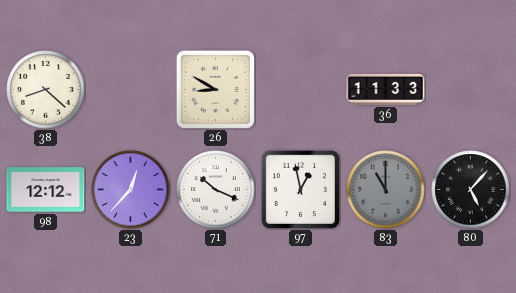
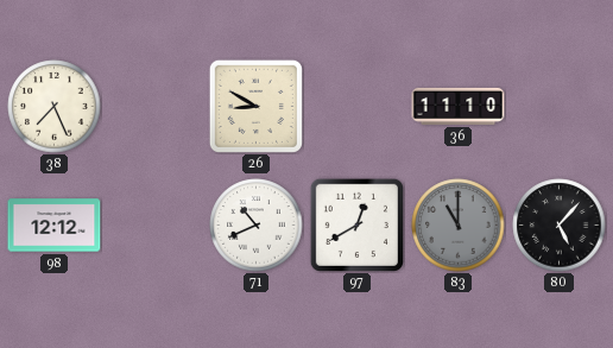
38: 8:22 -> 7:26 (55, 107)
36: 11:33 -> 11:10 (459, 106)
23: 12:37 -> none (131, 190)
71: 10:19 -> 10:41 (257, 226)
97: 12:58 -> 12:40 (356, 224)
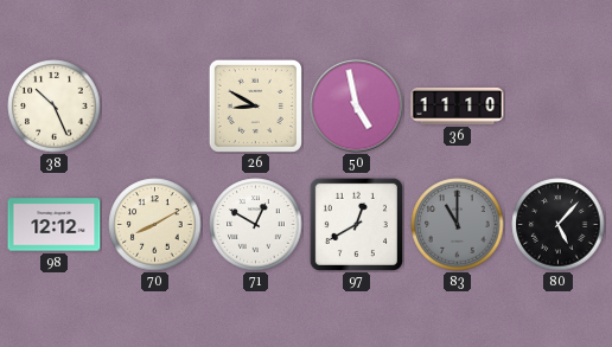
38: 7:26 -> 10:26 (55, 107)
50: none -> 4:58 (357, 107)
70: none -> 8:10 (155, 225)
71: 10:41 -> 12:50 (256, 225)
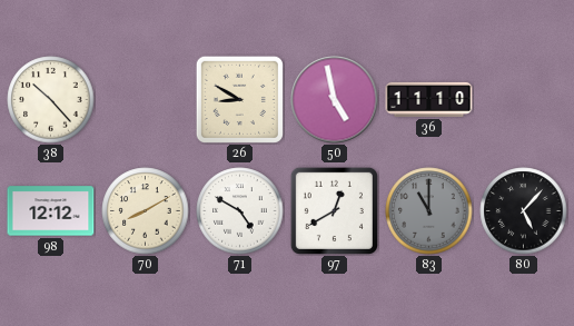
38: 10:26 -> 10:23 (51, 100)
71: 12:50 -> 4:50 (240, 211)
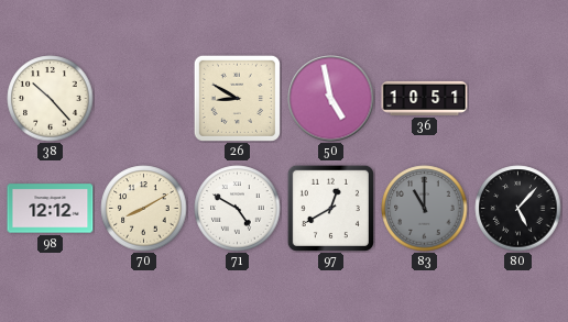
36: 11:10 -> 10:51 (425, 98)
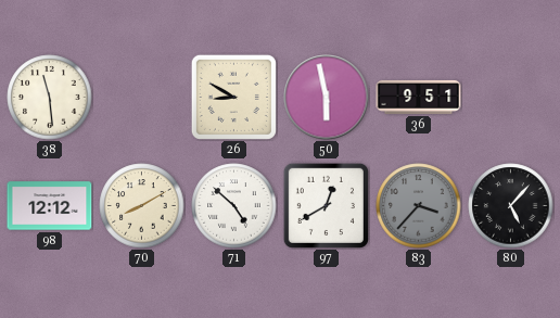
38: 10:23 -> 11:29 (50, 98)
50: 4:58 -> 5:58 (327, 98)
36: 10:51 -> 9:51 (419, 97)
71: 4:50 -> 4:52 (234, 206)
83: 11:00 -> 3:37 (419, 206)
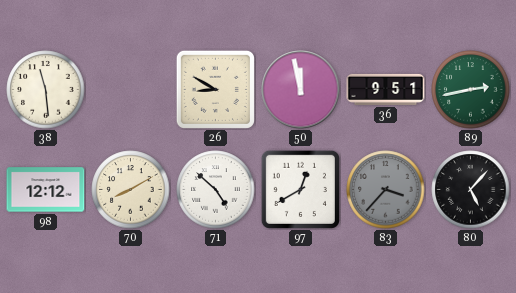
50: 5:58 -> 11:58 (301, 90)
89: none -> 2:43 (471, 90)
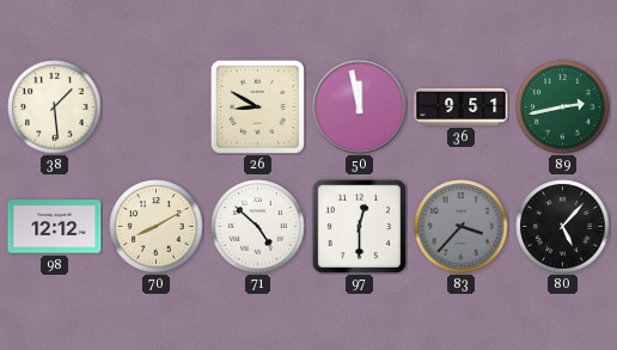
38: 11:29 -> 1:29 (55, 108)
97: 12:40 -> 12:30 (359, 226)
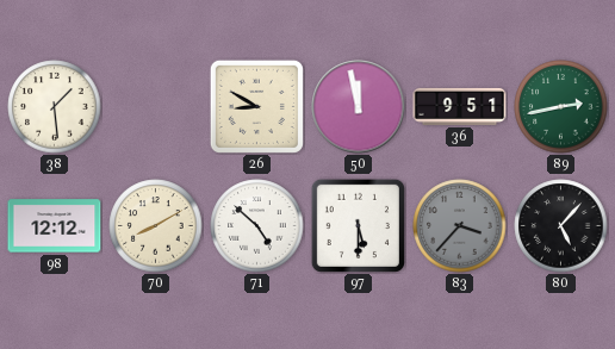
97: 12:30 -> 5:30 (358, 225)
